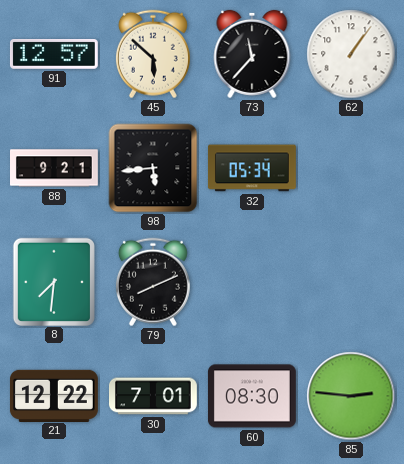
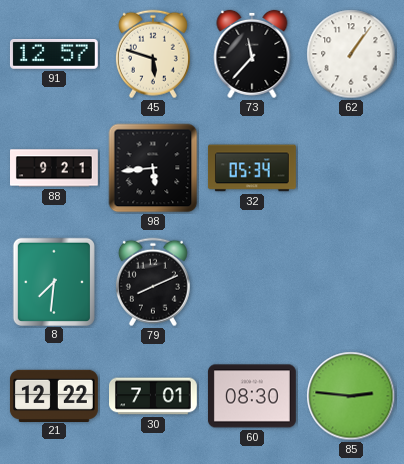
45: 5:52 -> 5:48 (153, 54)
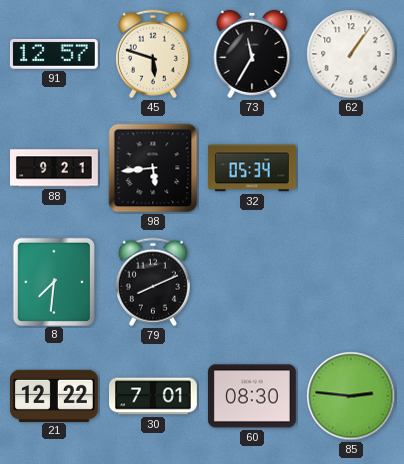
73: 11:37 -> 11:35 (252, 54)
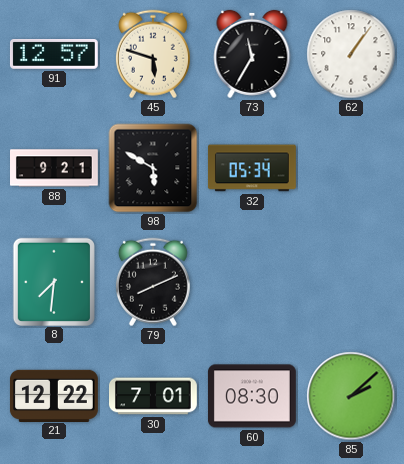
98: 5:44 -> 5:50 (153, 168)
85: 2:46 -> 2:08 (351, 396)
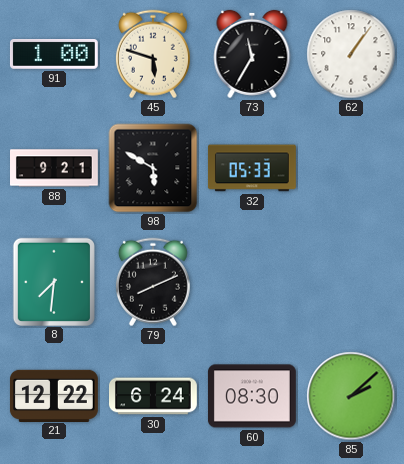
91: 12:57 -> 1:00 (54, 55)
32: 05:34 -> 05:33 (252, 168)
30: 7:01 -> 6:24 (154, 396)
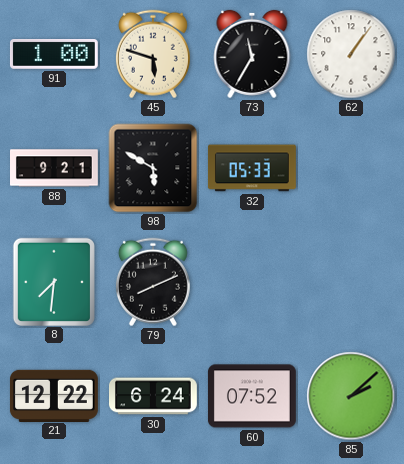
60: 08:30 -> 07:52 (252, 396)
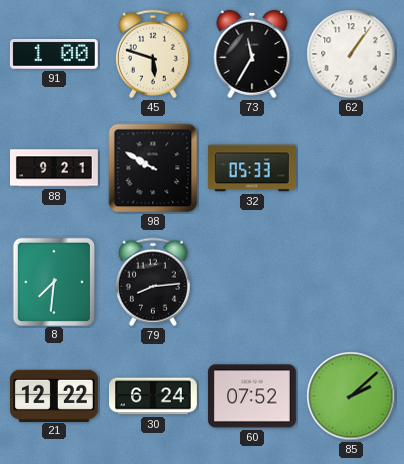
98: 5:50 -> 9:50 (153, 168)
79: 8:11 -> 8:14 (153, 282)
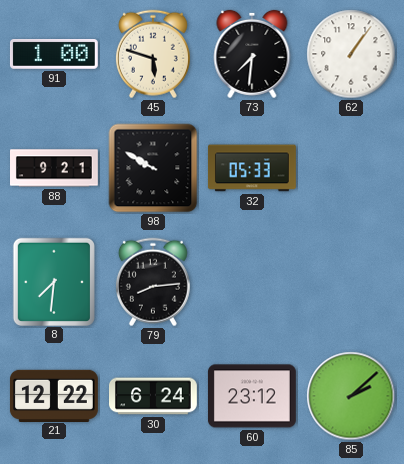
73: 11:35 -> 7:31 (252, 54)
60: 07:52 -> 23:12 (252, 396)
